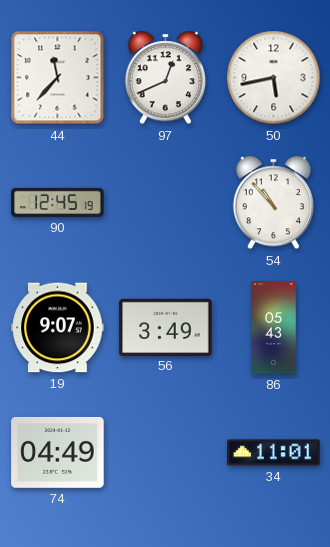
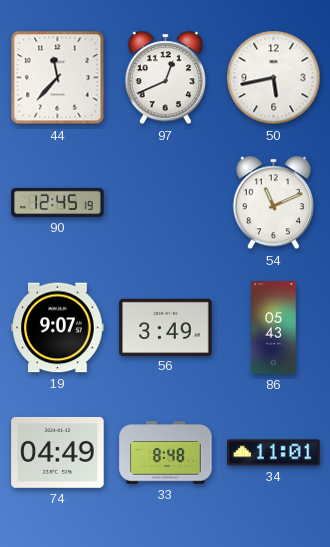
54: 10:53 -> 11:11 (273, 203)
33: none -> 8:48 (166, 453)
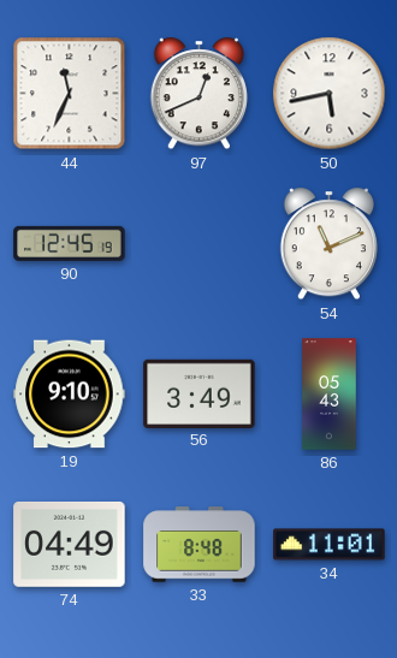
44: 11:37 -> 11:34 (70, 94)
19: 9:07 -> 9:10 (70, 395)
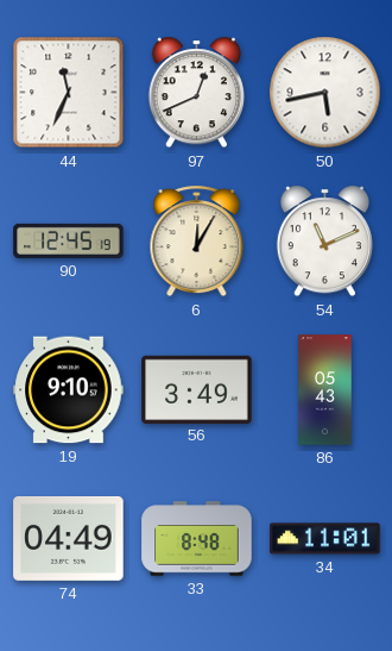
6: none -> 12:05 (197, 242)
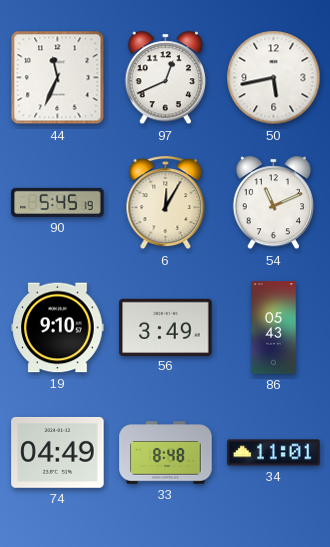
90: 12:45 -> 5:45 (58, 202)
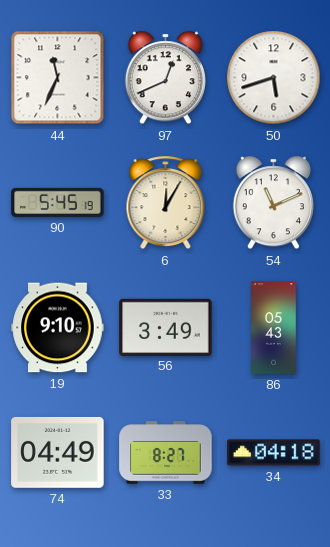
50: 5:43 -> 5:42 (274, 78)
33: 8:48 -> 8:27 (166, 453)
34: 11:01 -> 04:18 (274, 453)
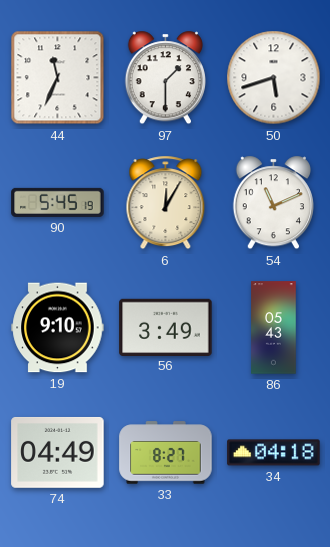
97: 12:41 -> 1:30 (165, 78)
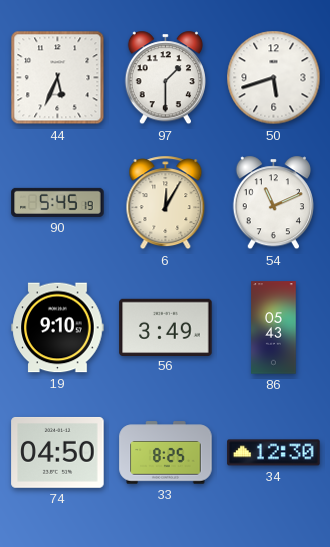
44: 11:34 -> 5:34 (58, 78)
74: 04:49 -> 04:50 (58, 452)
33: 8:27 -> 8:25 (166, 453)
34: 04:18 -> 12:30 (274, 453)
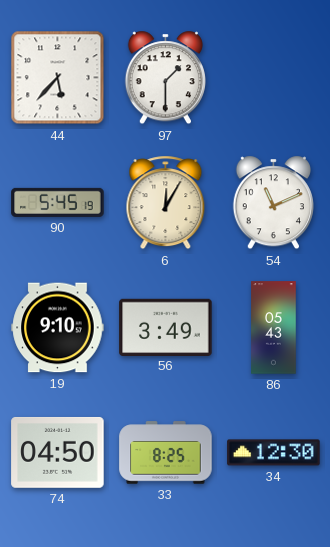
44: 5:34 -> 5:37 (58, 78)
50: 5:42 -> none (274, 78)
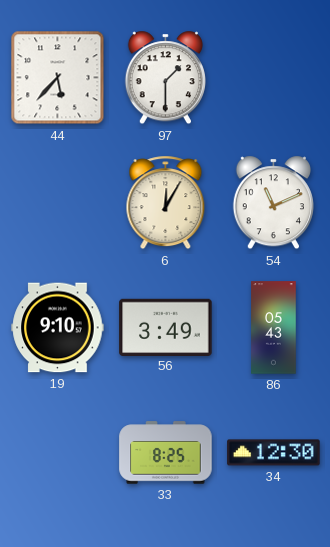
90: 5:45 -> none (58, 202)
74: 04:50 -> none (58, 452)
